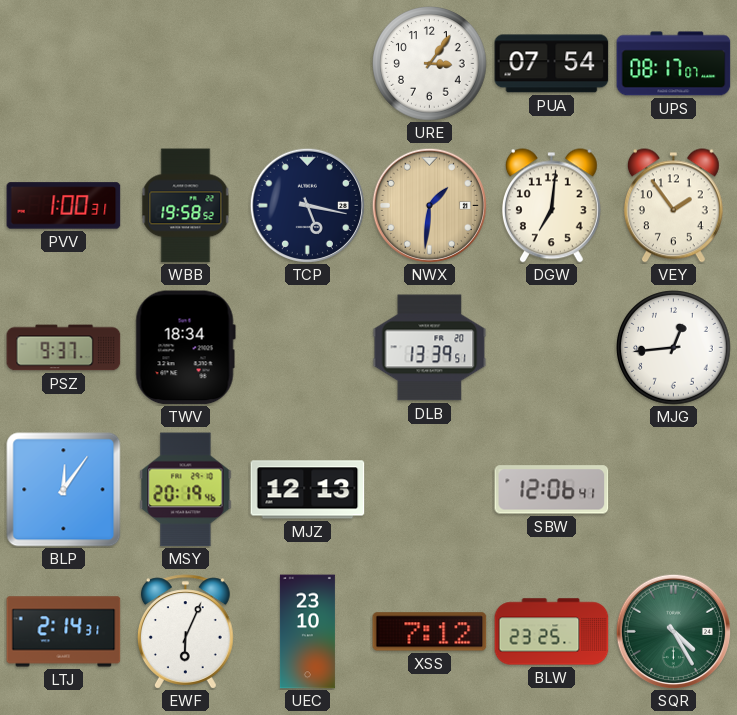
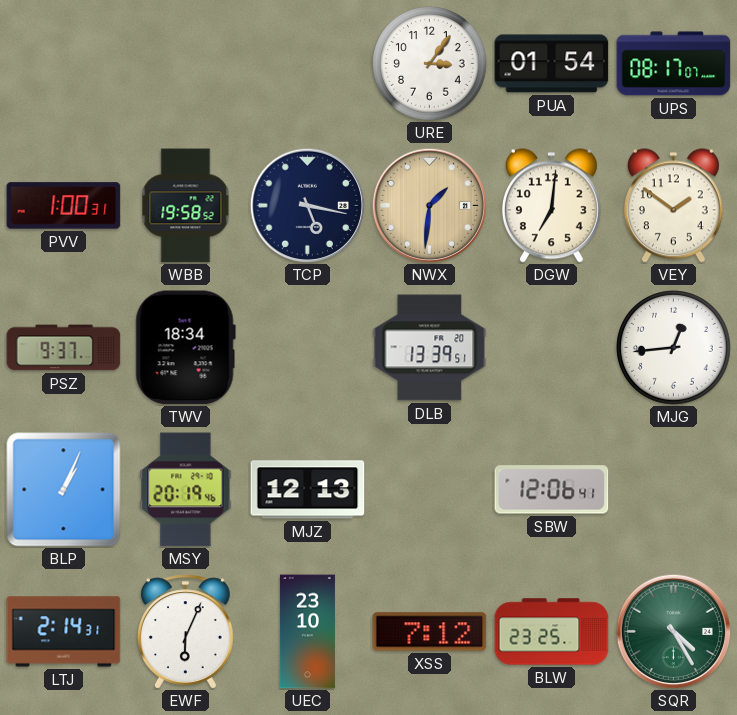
PUA: 07:54 -> 01:54 (552, 64)
VEY: 1:54 -> 1:51 (673, 206)
BLP: 12:06 -> 1:04 (64, 490)
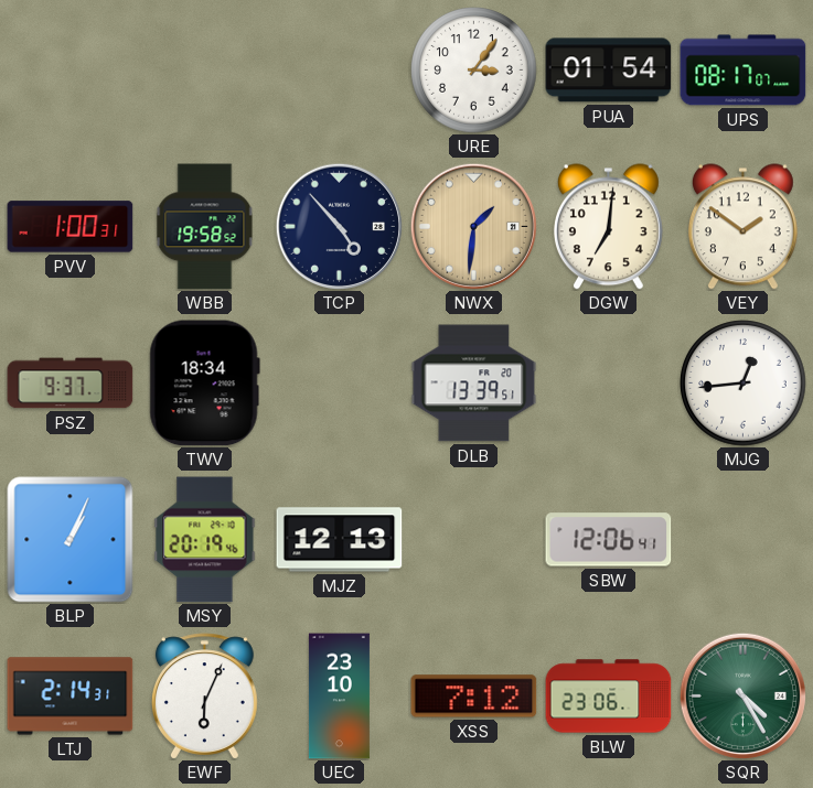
TCP: 5:17 -> 4:53 (339, 226)
BLW: 23:25 -> 23:06 (609, 697)
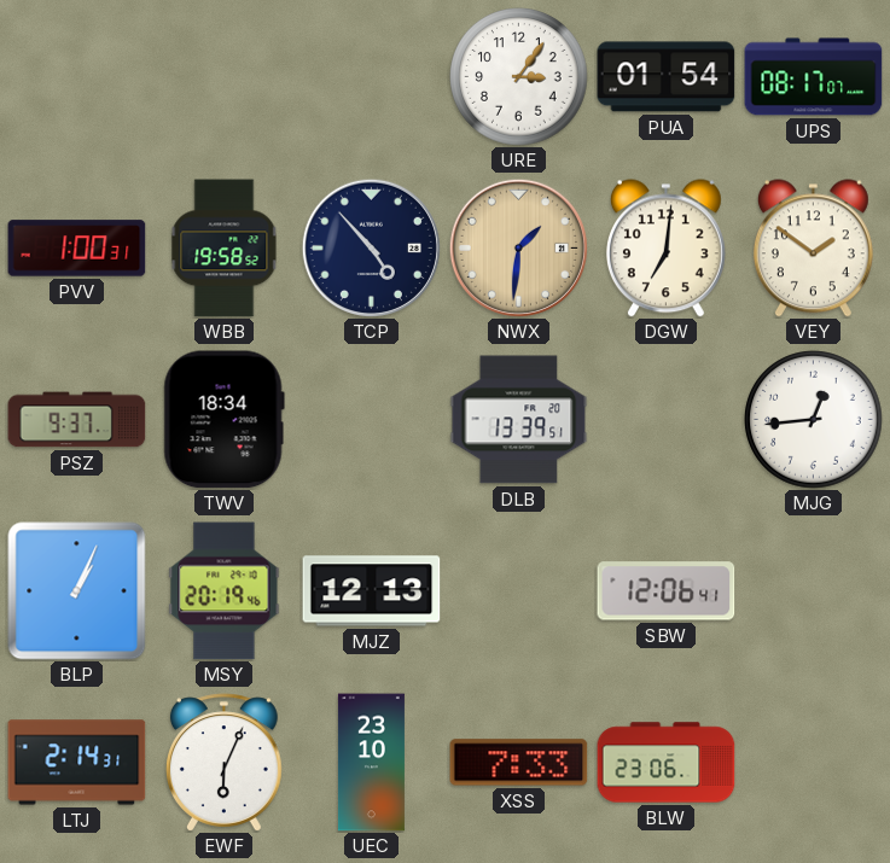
XSS: 7:12 -> 7:33 (519, 763)
SQR: 4:25 -> none (742, 695)
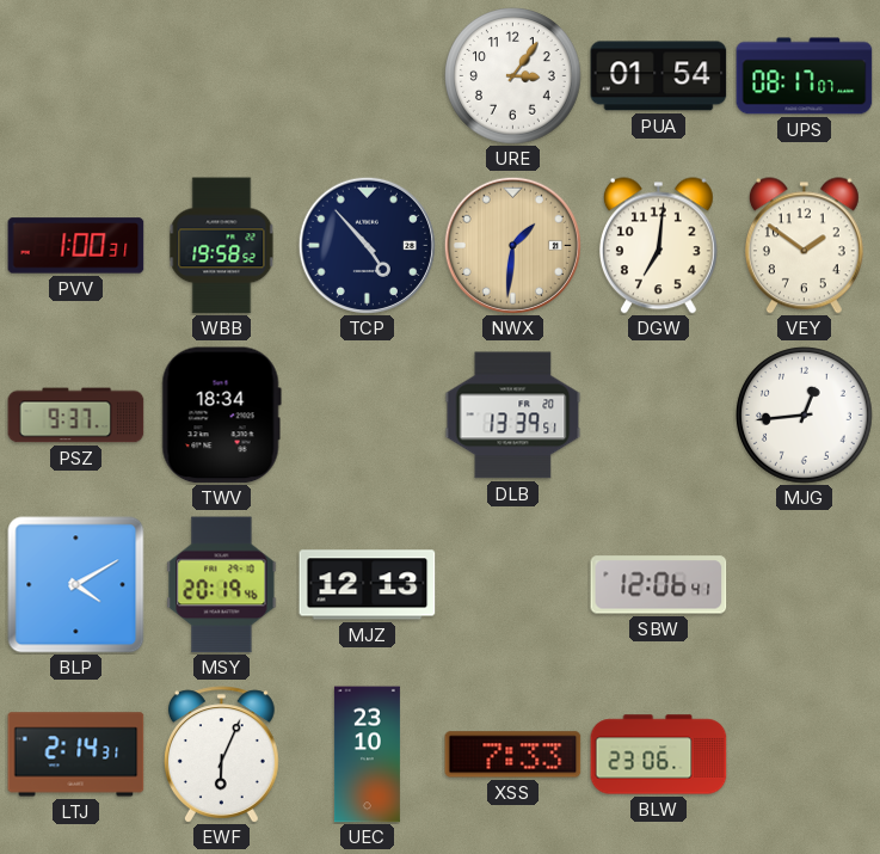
BLP: 1:04 -> 4:10 (76, 585)
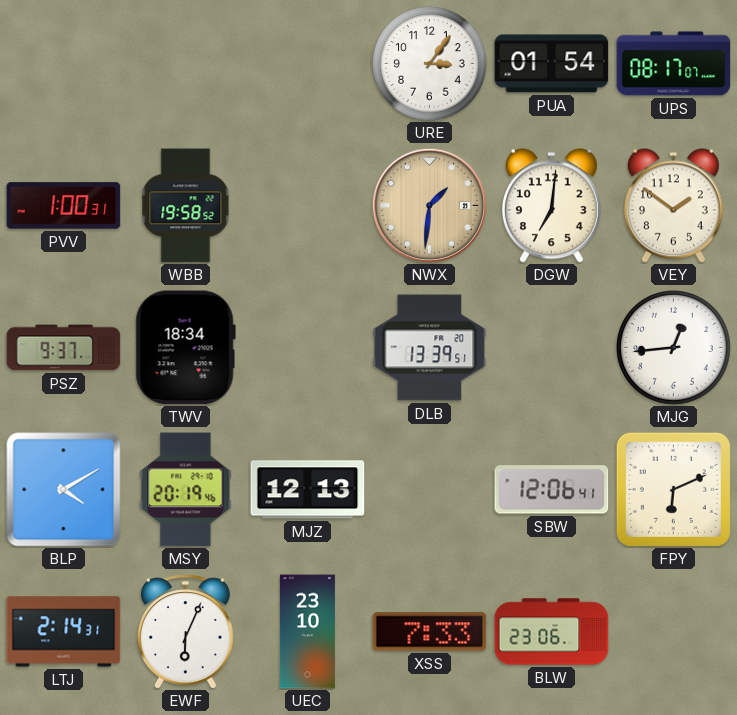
TCP: 4:53 -> none (367, 245)
FPY: none -> 6:11 (673, 489)
